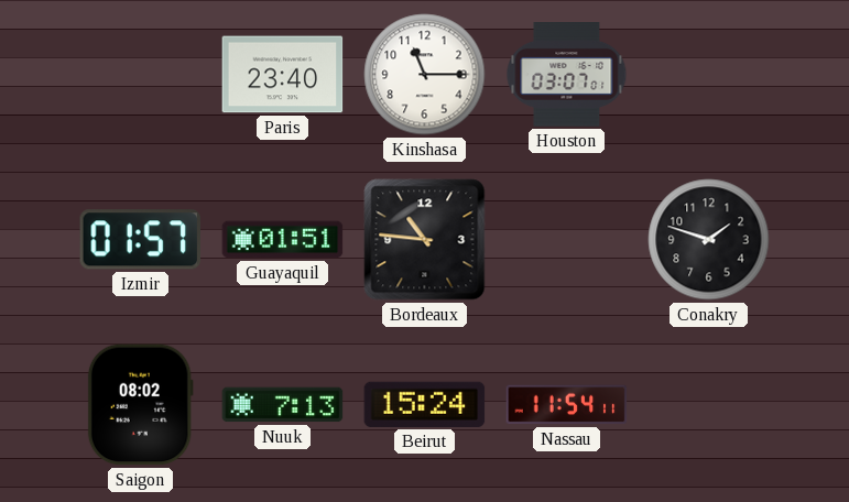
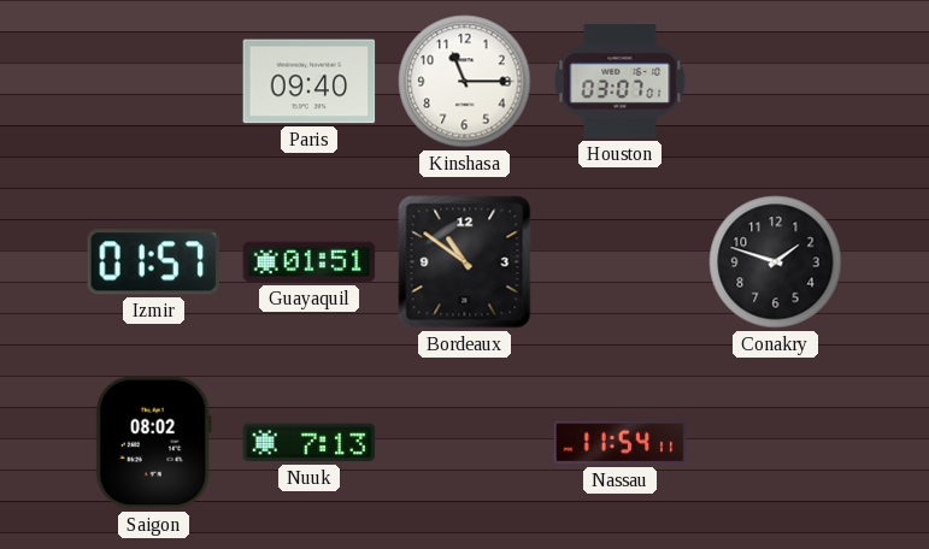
Paris: 23:40 -> 09:40 (310, 82)
Bordeaux: 10:46 -> 10:51 (465, 262)
Beirut: 15:24 -> none (425, 404)
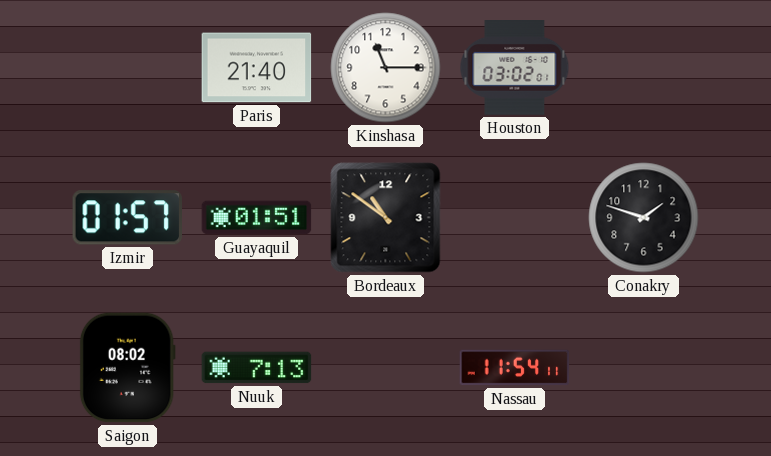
Paris: 09:40 -> 21:40 (257, 68)
Houston: 03:07 -> 03:02 (515, 68)
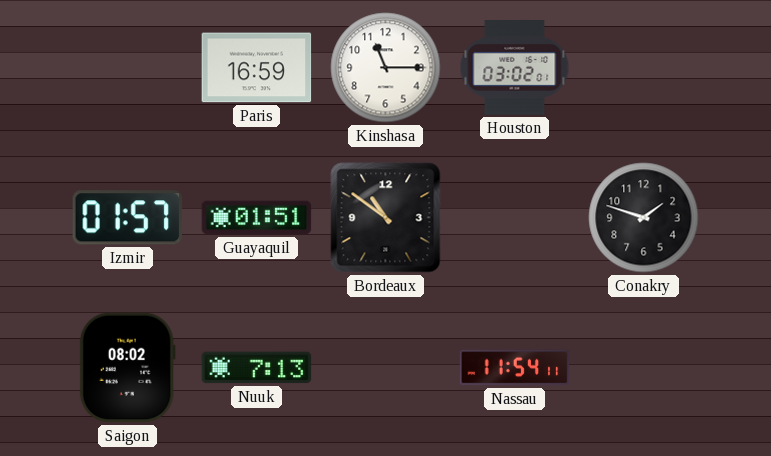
Paris: 21:40 -> 16:59 (257, 68)
